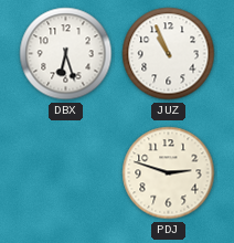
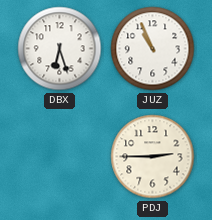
PDJ: 2:48 -> 2:45 (153, 157)
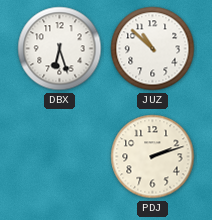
JUZ: 10:56 -> 10:52 (153, 49)
PDJ: 2:45 -> 2:12 (153, 157)
